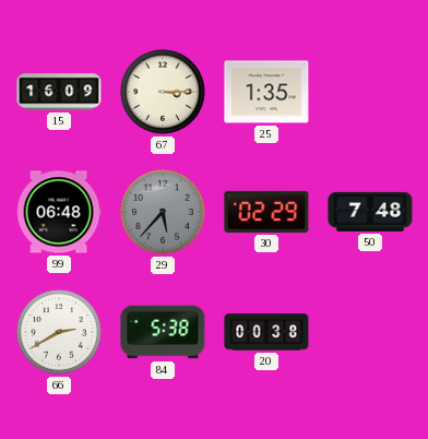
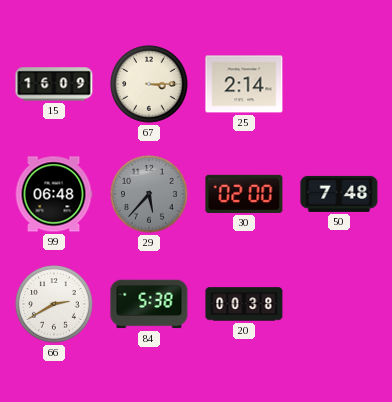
25: 1:35 -> 2:14 (244, 84)
30: 02:29 -> 02:00 (244, 194)
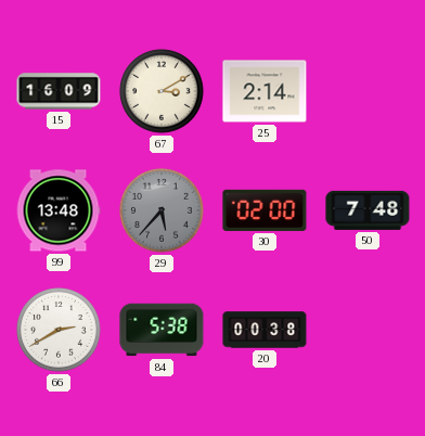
67: 3:15 -> 3:10 (162, 91)
99: 06:48 -> 13:48 (59, 210)
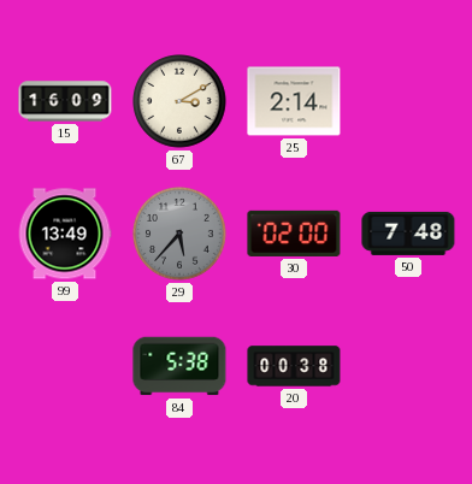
99: 13:48 -> 13:49 (65, 234)
66: 2:40 -> none (59, 330)
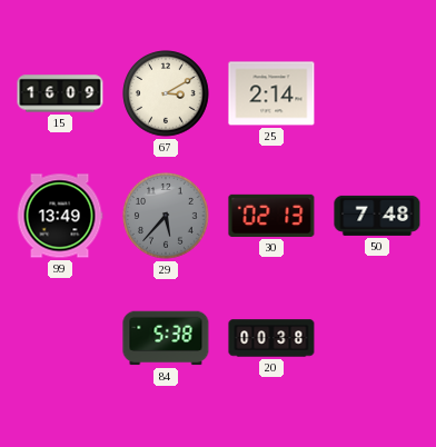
30: 02:00 -> 02:13 (271, 216)
